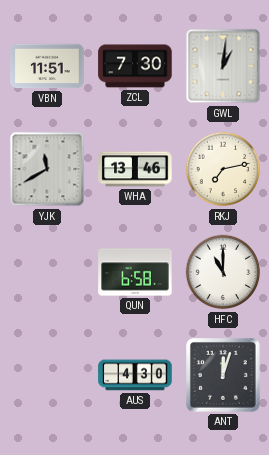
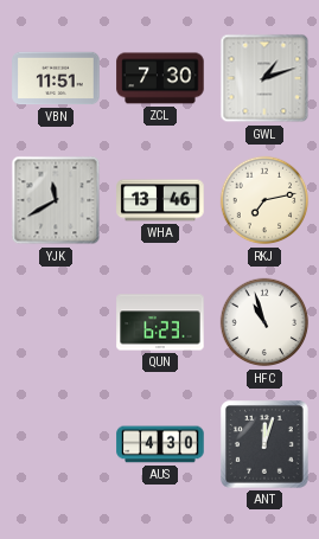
GWL: 1:01 -> 1:12 (264, 78)
QUN: 6:58 -> 6:23 (160, 322)
HFC: 11:00 -> 10:57 (264, 322)
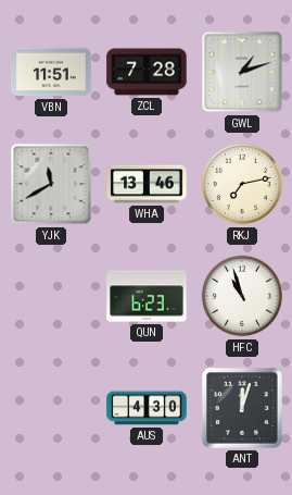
ZCL: 7:30 -> 7:28 (147, 72)
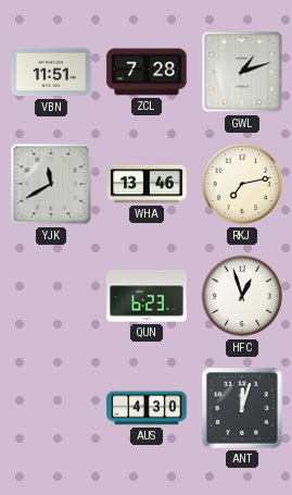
HFC: 10:57 -> 12:57 (242, 296)
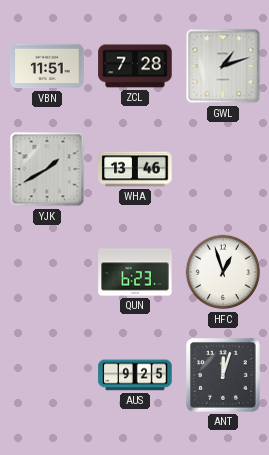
YJK: 11:40 -> 1:40 (47, 169)
RKJ: 7:13 -> none (242, 184)
AUS: 4:30 -> 9:25 (135, 375)
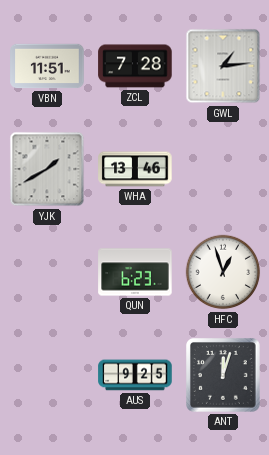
GWL: 1:12 -> 1:14 (223, 66)
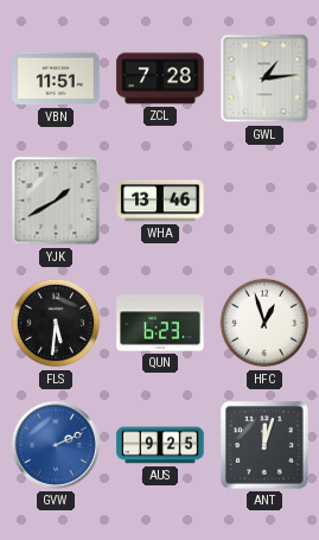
FLS: none -> 5:31 (56, 323)
GVW: none -> 2:11 (56, 445)
